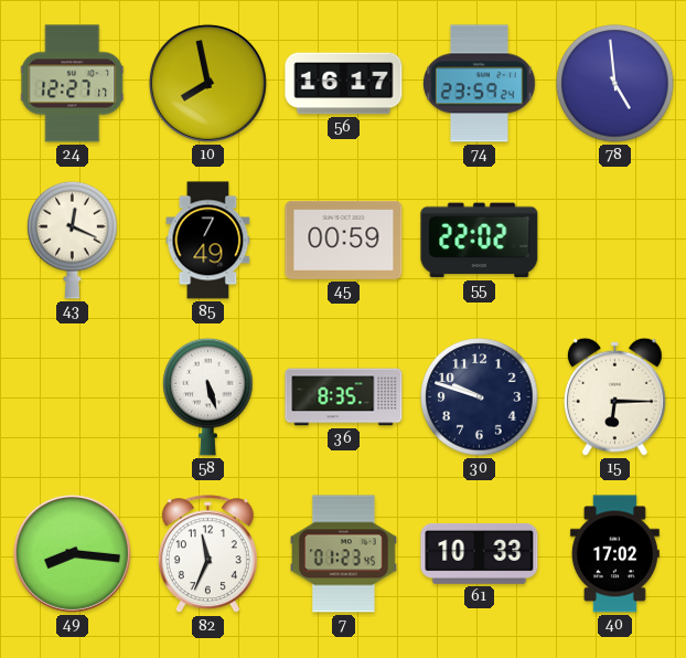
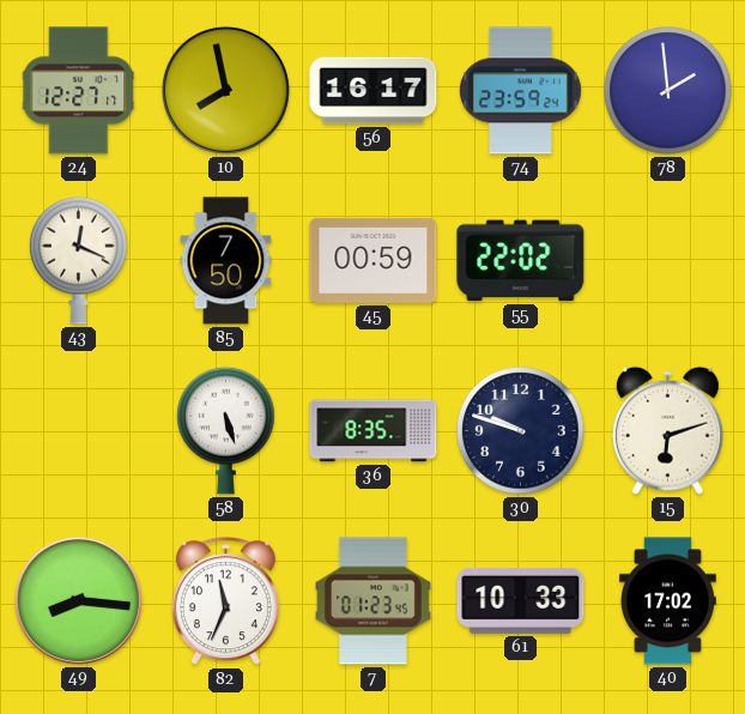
78: 4:59 -> 1:59 (668, 91)
85: 7:49 -> 7:50 (226, 261)
15: 6:15 -> 6:12 (667, 430)
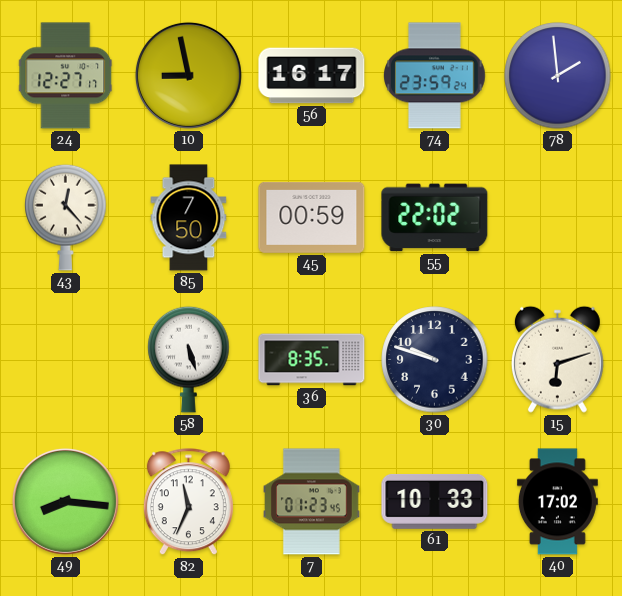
10: 7:58 -> 8:58 (188, 75)
43: 12:19 -> 12:23 (66, 217)
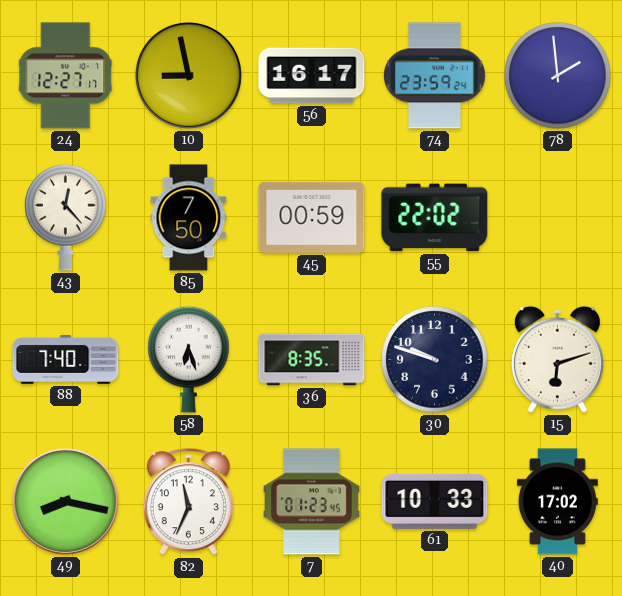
88: none -> 7:40 (66, 359)
58: 5:27 -> 6:27 (189, 359)
49: 8:16 -> 8:17 (65, 501)
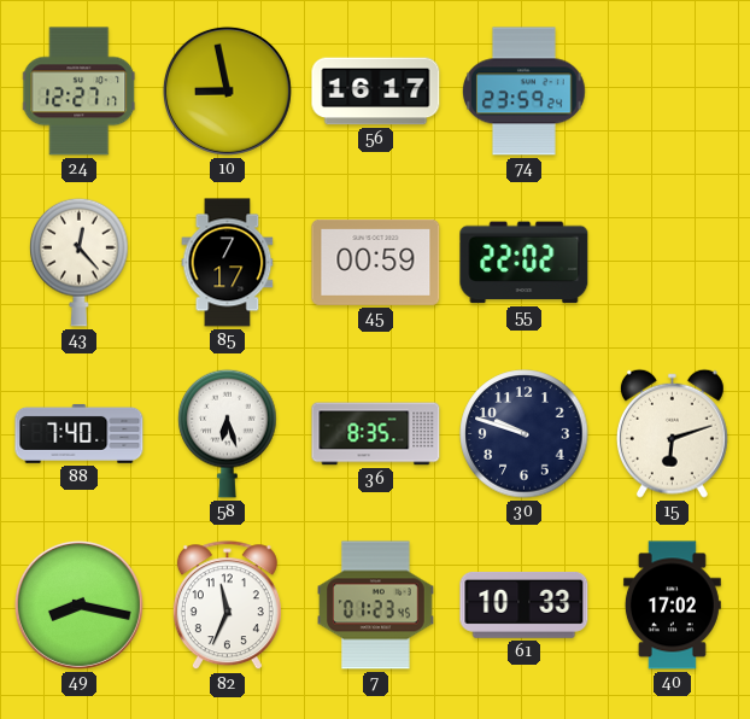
78: 1:59 -> none (558, 76)
85: 7:50 -> 7:17 (228, 263)
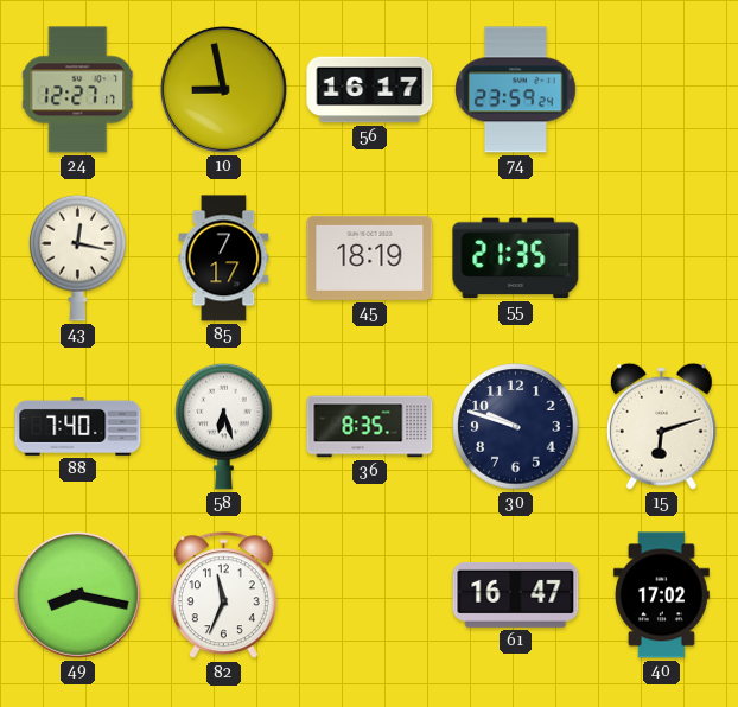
43: 12:23 -> 12:17 (78, 257)
45: 00:59 -> 18:19 (370, 257)
55: 22:02 -> 21:35 (516, 259)
7: 01:23 -> none (376, 606)
61: 10:33 -> 16:47 (516, 594)
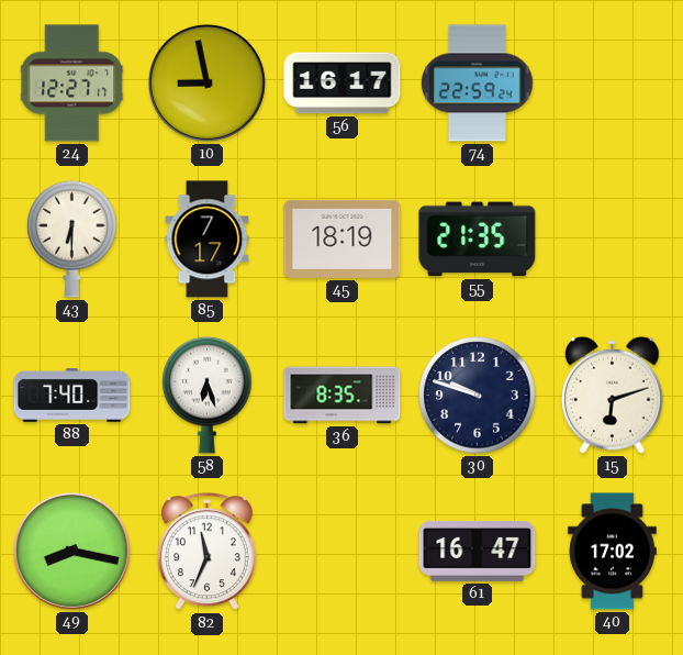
74: 23:59 -> 22:59 (478, 84)
43: 12:17 -> 6:30 (72, 238)
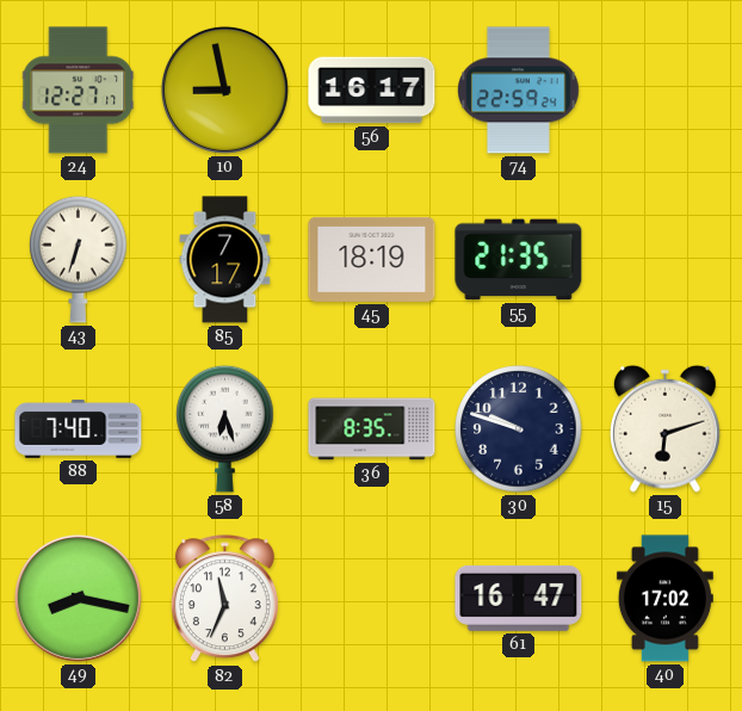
43: 6:30 -> 6:33 (79, 259)
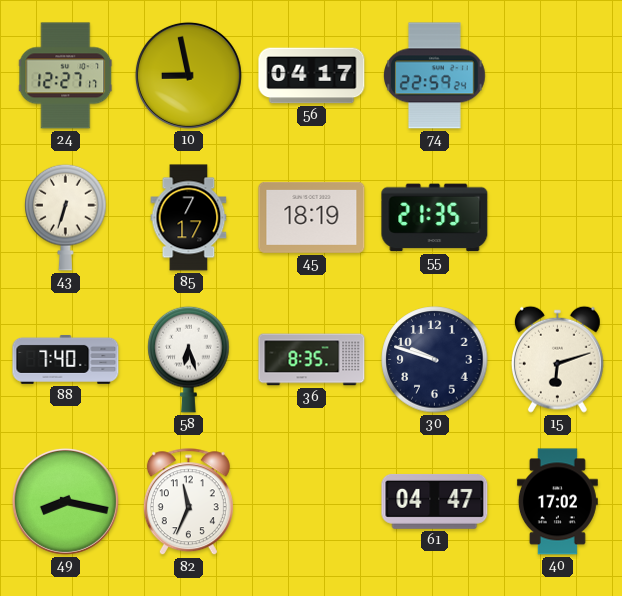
56: 16:17 -> 04:17 (312, 76)
61: 16:47 -> 04:47 (435, 501)
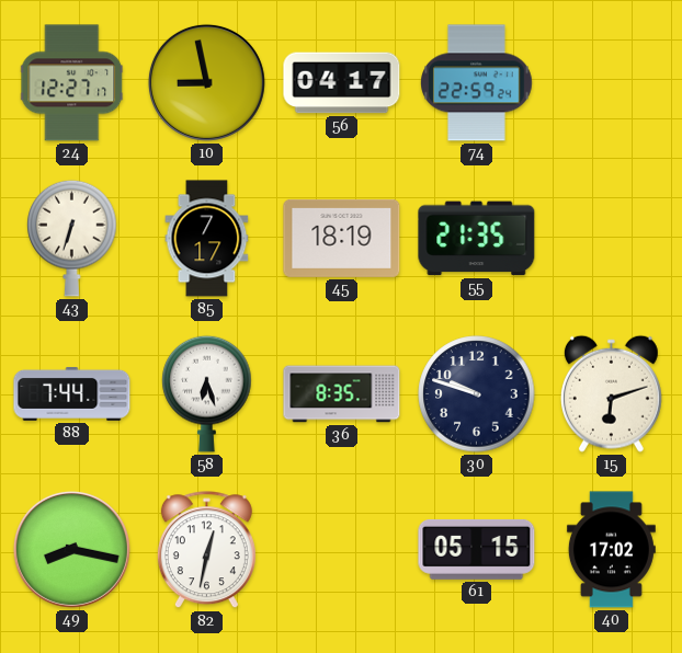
88: 7:40 -> 7:44 (72, 393)
82: 11:34 -> 12:32 (206, 550)
61: 04:47 -> 05:15 (477, 549)
